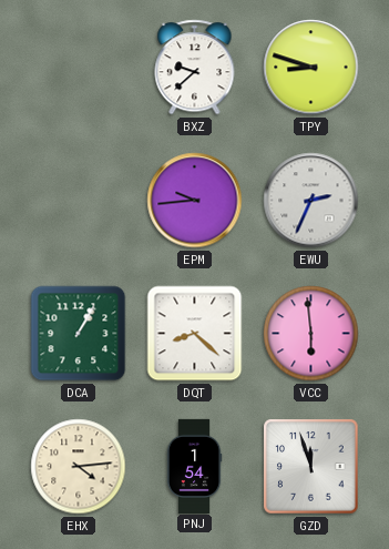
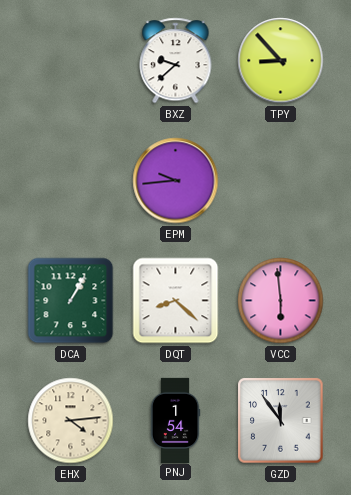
TPY: 8:48 -> 8:53 (281, 61)
EWU: 2:34 -> none (311, 201)
GZD: 11:57 -> 11:54 (281, 421)
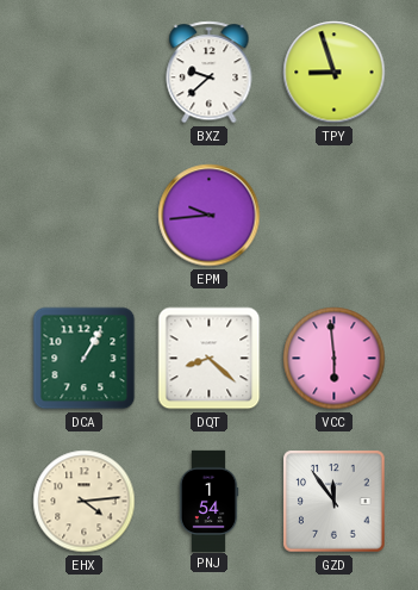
TPY: 8:53 -> 8:57 (335, 73)
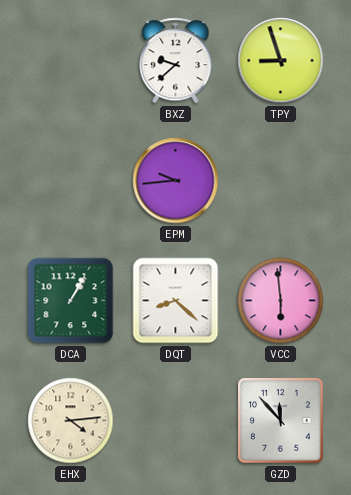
PNJ: 1:54 -> none (208, 501)
GZD: 11:54 -> 11:53 (281, 421)
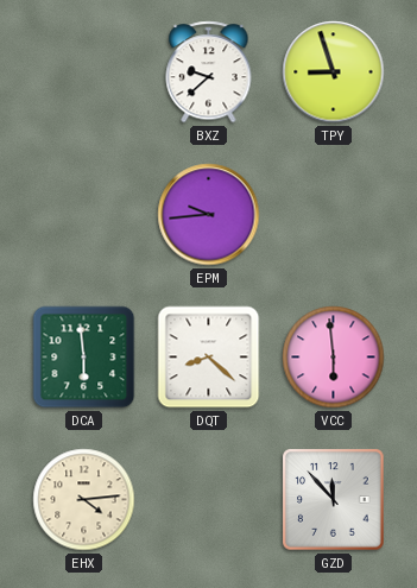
DCA: 1:05 -> 5:59 (84, 358)
